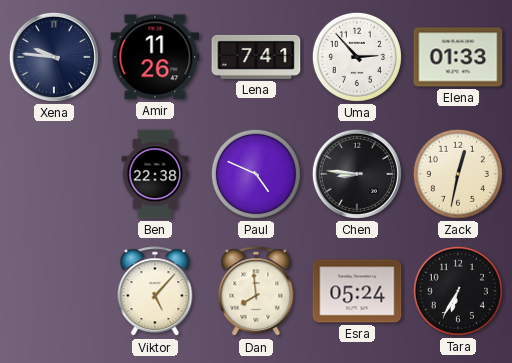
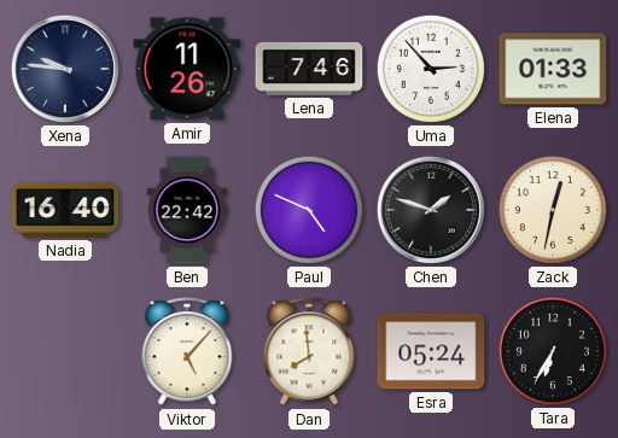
Lena: 7:41 -> 7:46 (309, 69)
Nadia: none -> 16:40 (65, 210)
Ben: 22:38 -> 22:42 (187, 210)
Chen: 8:46 -> 1:48 (431, 210)
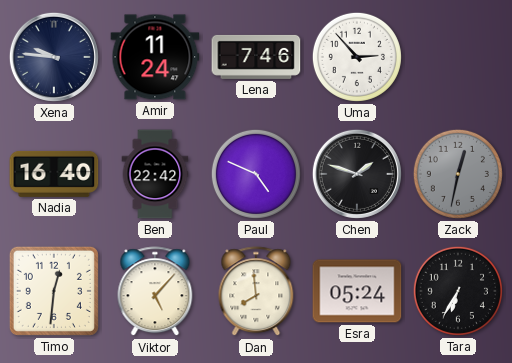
Amir: 11:26 -> 11:24 (155, 57)
Elena: 01:33 -> none (553, 69)
Zack dial: cream -> grey (458, 174)
Timo: none -> 12:31 (54, 291)
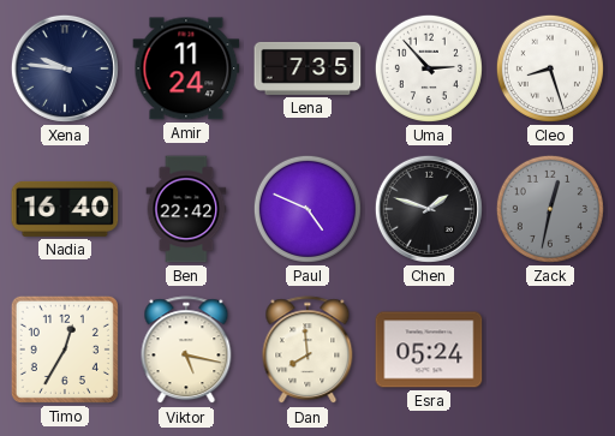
Lena: 7:46 -> 7:35 (307, 68)
Cleo: none -> 8:27 (550, 68)
Timo: 12:31 -> 12:35 (65, 350)
Viktor: 5:07 -> 5:17 (186, 351)
Tara: 6:35 -> none (458, 291)
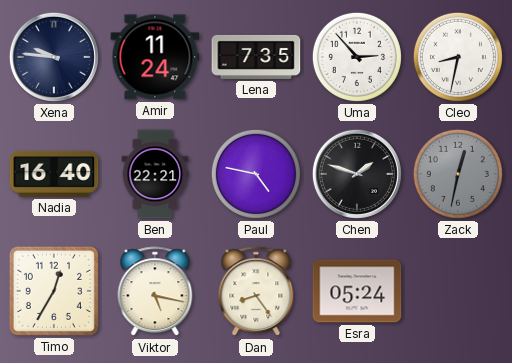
Cleo: 8:27 -> 8:32 (458, 57)
Ben: 22:42 -> 22:21 (155, 174)
Paul: 4:49 -> 4:47 (256, 174)
Dan: 7:59 -> 8:24 (256, 292)
